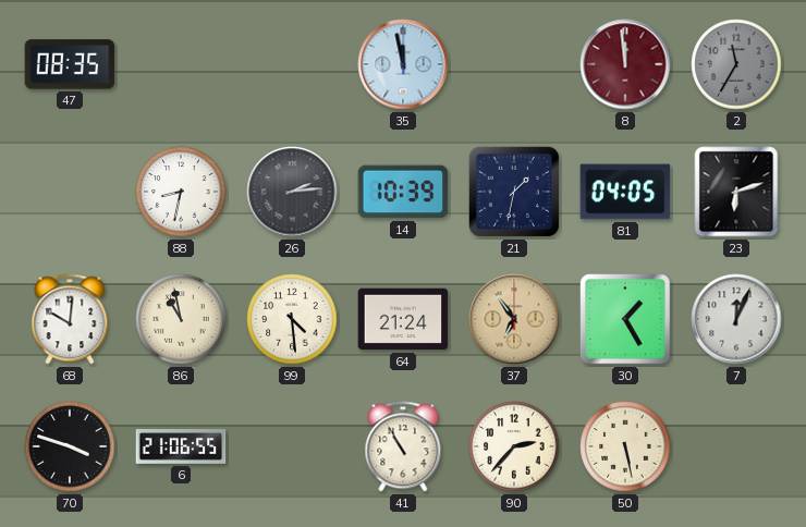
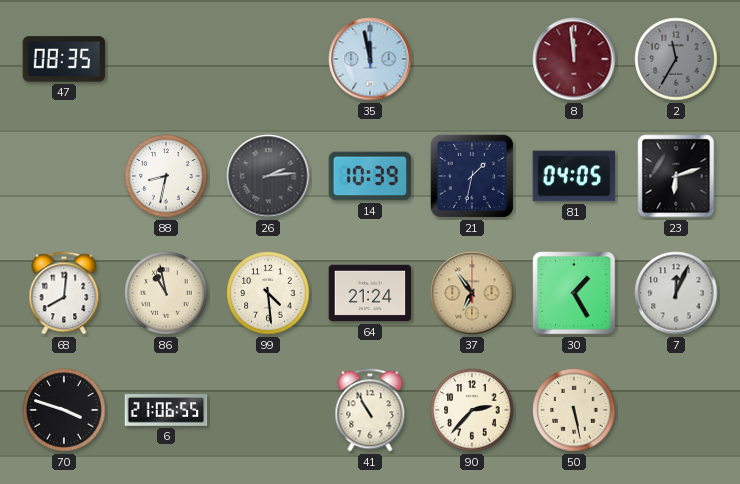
68: 10:01 -> 8:01 (64, 293)
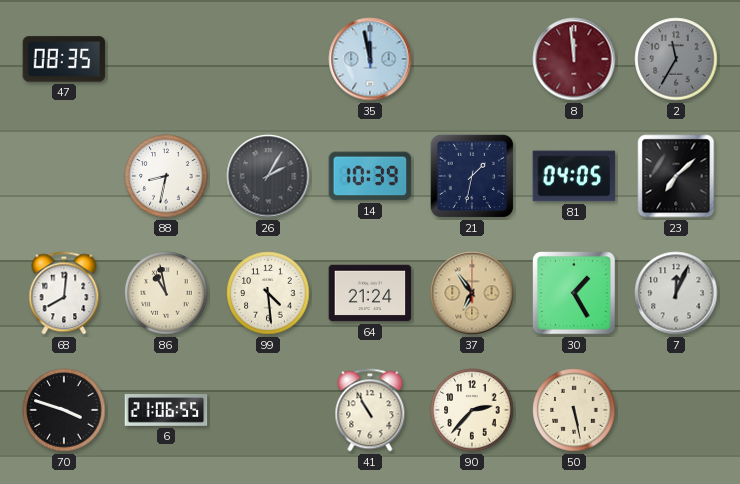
26: 2:14 -> 2:05 (268, 176)
23: 6:12 -> 7:08 (676, 176)
